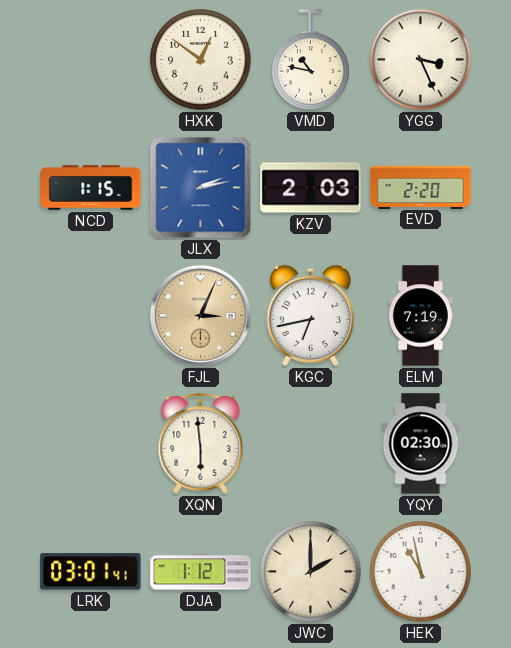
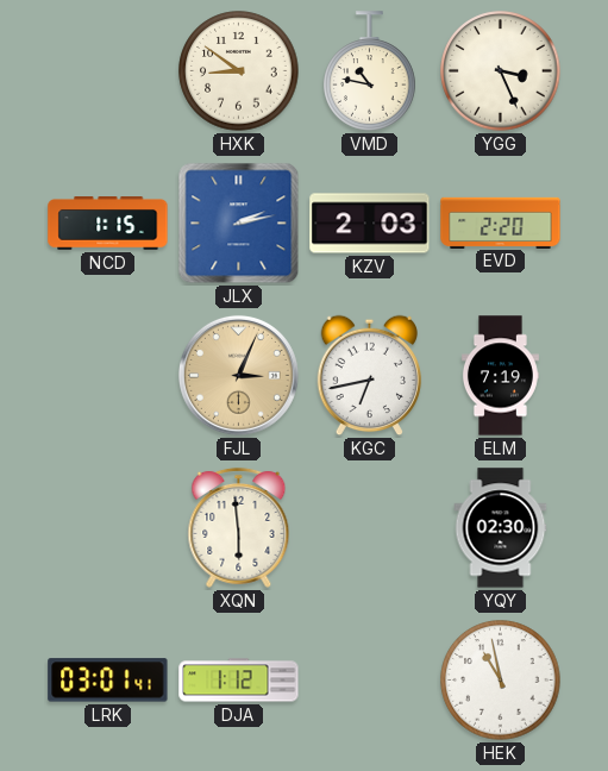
HXK: 12:51 -> 8:51 (239, 71)
JWC: 2:00 -> none (311, 572)
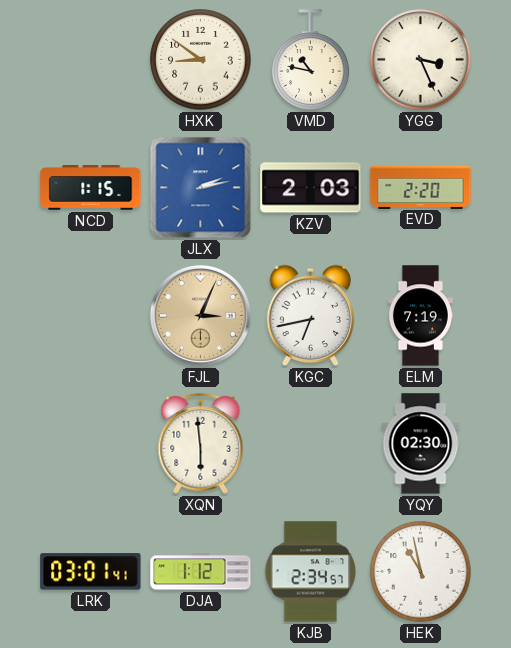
KJB: none -> 2:34 (311, 572)
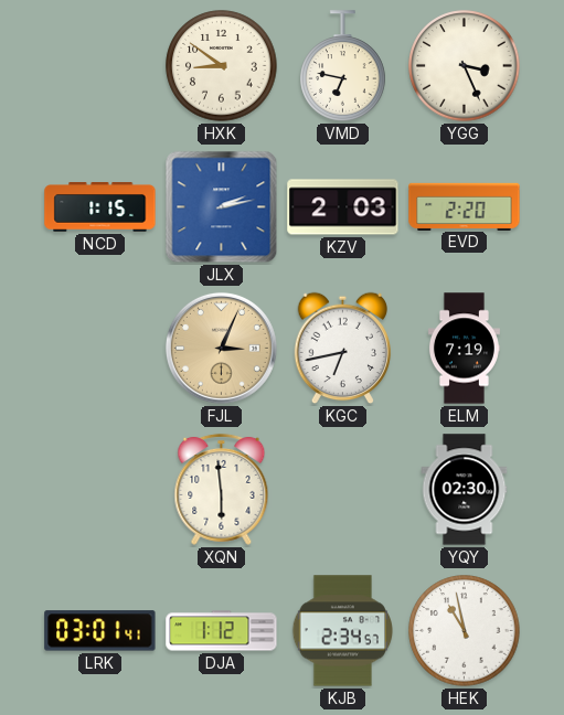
VMD: 10:47 -> 6:47 (343, 66)
